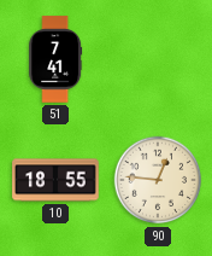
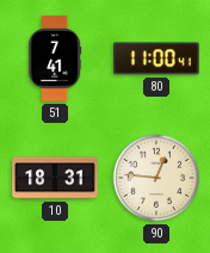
80: none -> 11:00 (156, 58)
10: 18:55 -> 18:31 (55, 178)
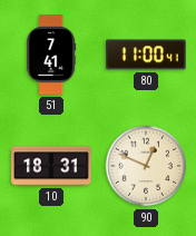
90: 12:46 -> 12:49 (146, 166)
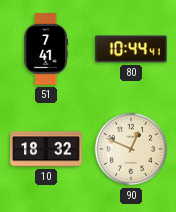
80: 11:00 -> 10:44 (131, 49)
10: 18:31 -> 18:32 (46, 149)
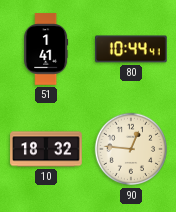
51: 7:41 -> 1:41 (46, 49)
90: 12:49 -> 12:46 (131, 149)
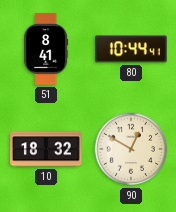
51: 1:41 -> 8:41 (46, 49)
90: 12:46 -> 12:50 (131, 149)
